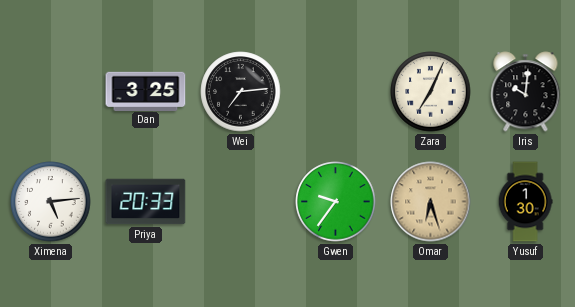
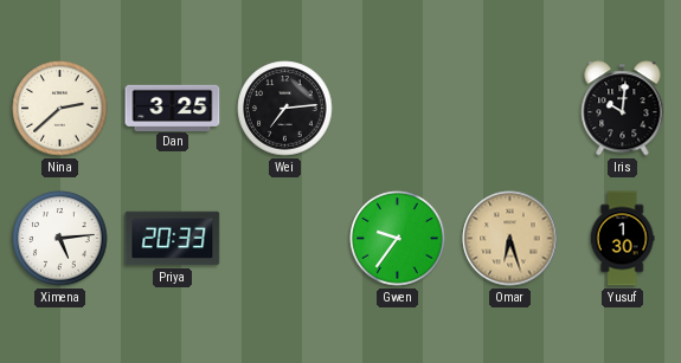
Nina: none -> 2:38 (60, 109)
Zara: 7:04 -> none (431, 92)
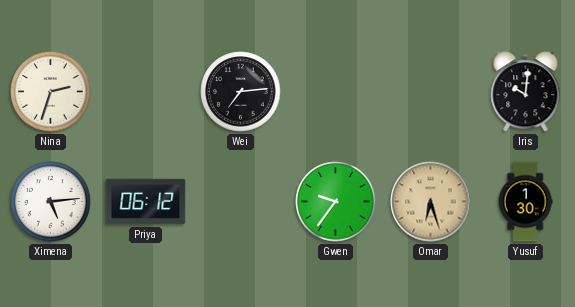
Nina: 2:38 -> 2:33 (51, 92)
Dan: 3:25 -> none (173, 108)
Priya: 20:33 -> 06:12 (146, 202)
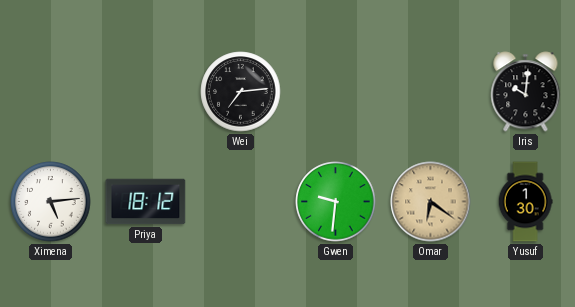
Nina: 2:33 -> none (51, 92)
Priya: 06:12 -> 18:12 (146, 202)
Gwen: 9:36 -> 9:31 (336, 202)
Omar: 6:27 -> 6:21 (431, 202)
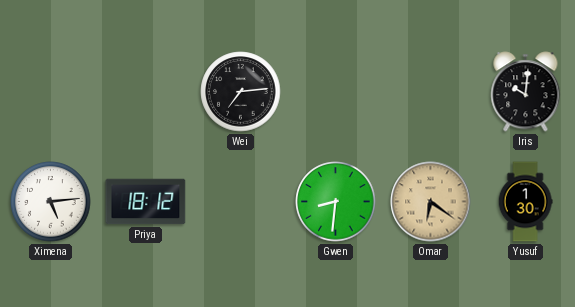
Gwen: 9:31 -> 8:31 (336, 202)
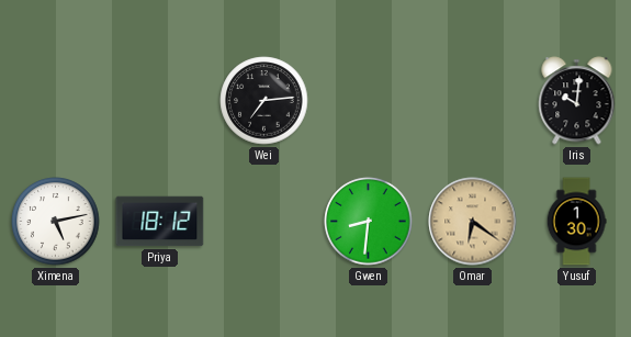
Ximena: 5:14 -> 5:13 (56, 222)
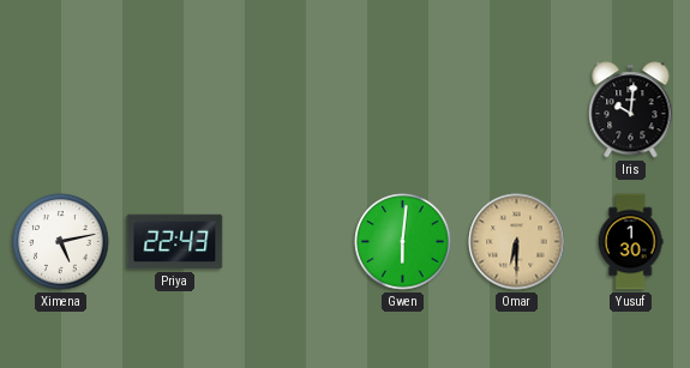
Wei: 7:14 -> none (264, 101)
Priya: 18:12 -> 22:43 (175, 242)
Gwen: 8:31 -> 6:01 (403, 242)
Omar: 6:21 -> 6:30 (517, 242)
